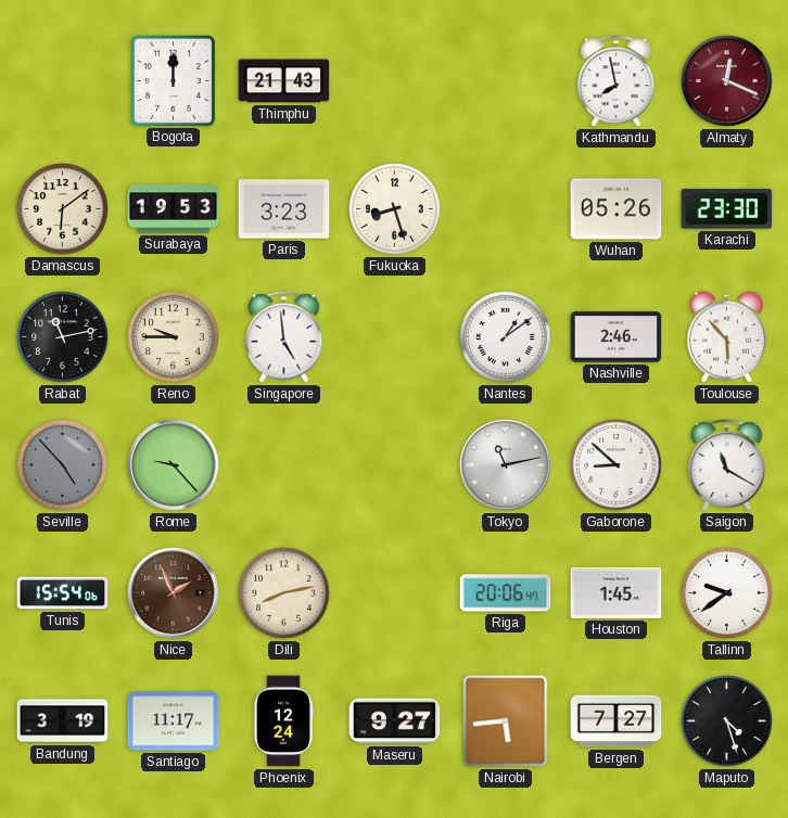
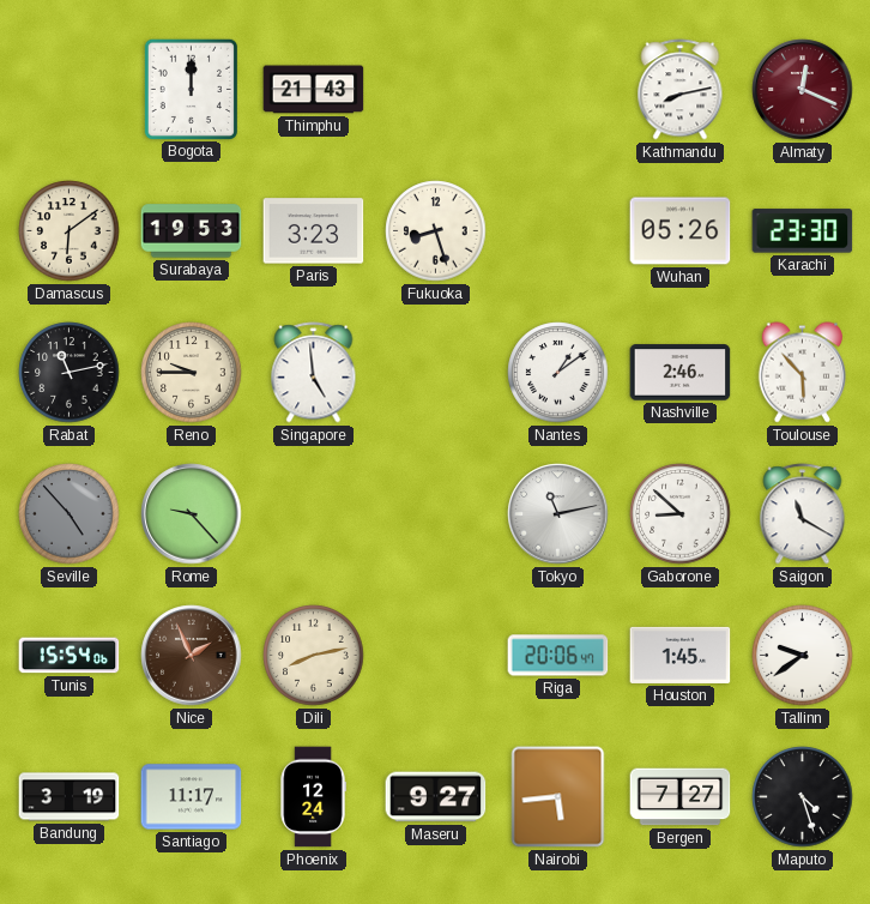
Kathmandu: 7:58 -> 8:13 (681, 90)
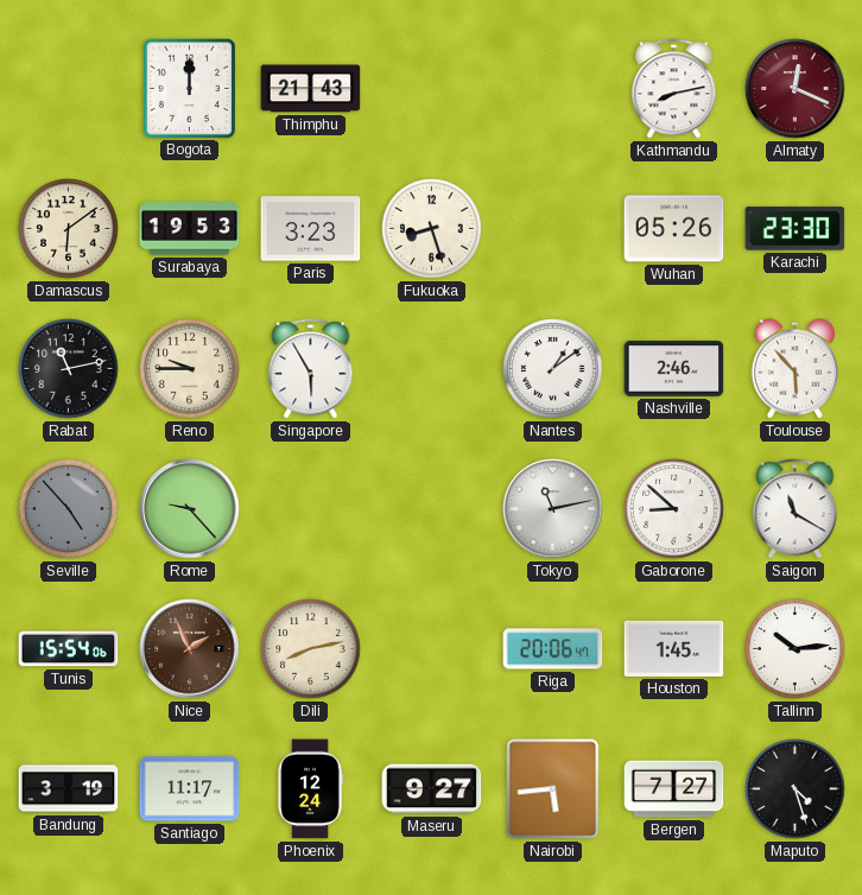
Singapore: 4:59 -> 5:55 (311, 369)
Tallinn: 9:39 -> 10:14 (796, 649)
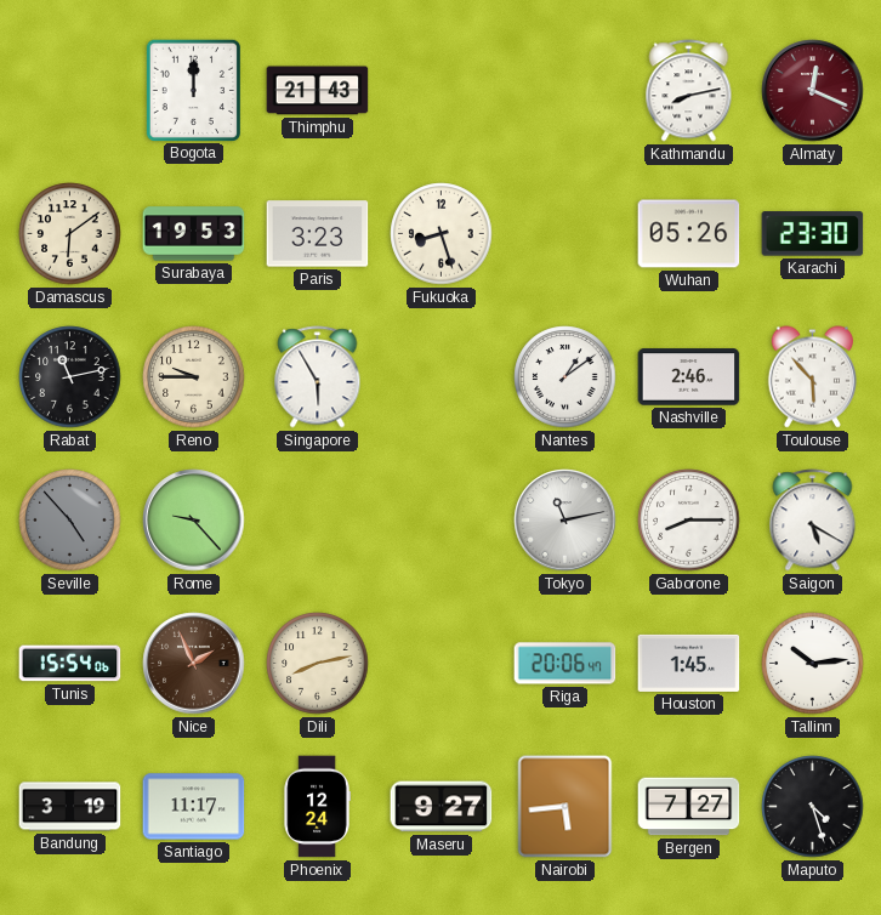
Gaborone: 8:52 -> 8:15 (689, 521)
Saigon: 11:20 -> 5:20 (813, 521)
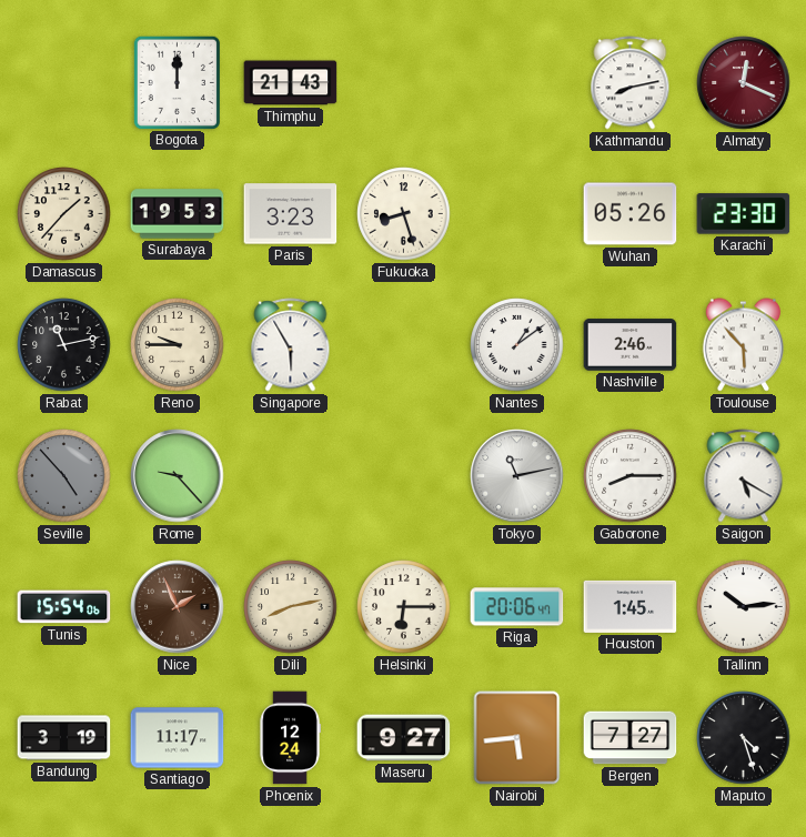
Damascus: 6:09 -> 1:37 (64, 214)
Helsinki: none -> 6:15 (404, 607)
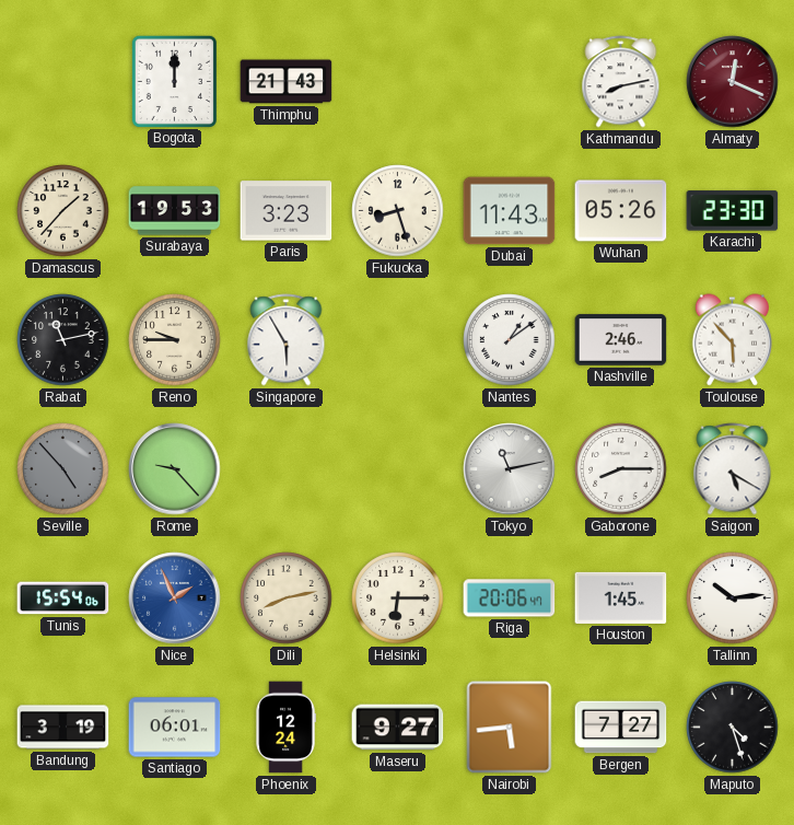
Dubai: none -> 11:43 (510, 211)
Nice dial: brown -> blue (175, 599)
Santiago: 11:17 -> 06:01 (175, 728)
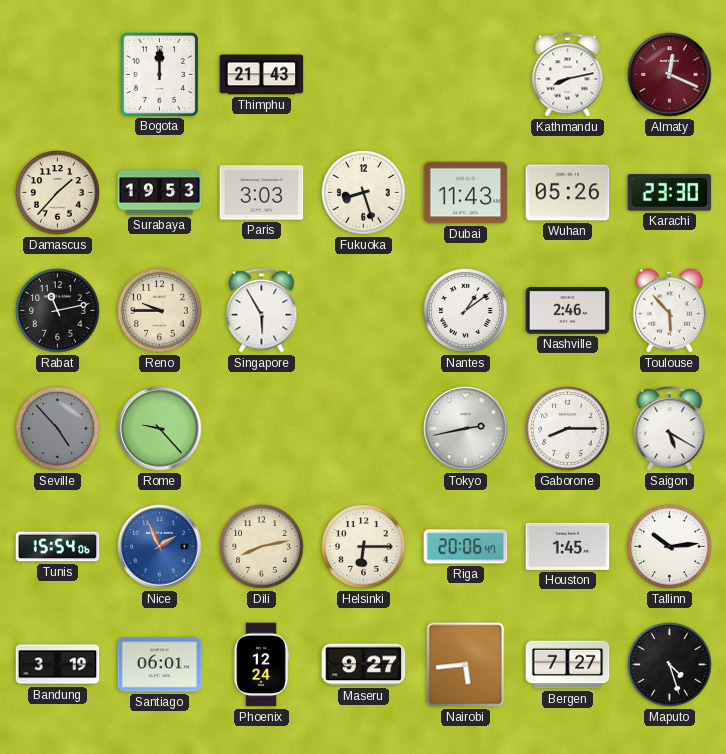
Paris: 3:23 -> 3:03 (262, 193)
Tokyo: 11:13 -> 2:43 (466, 429)
